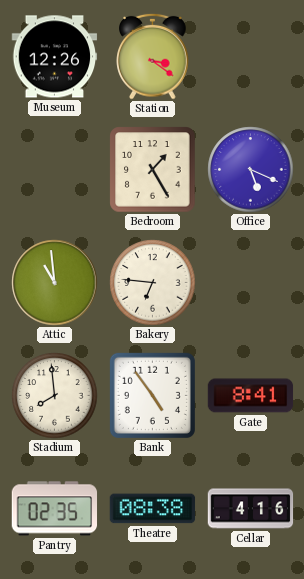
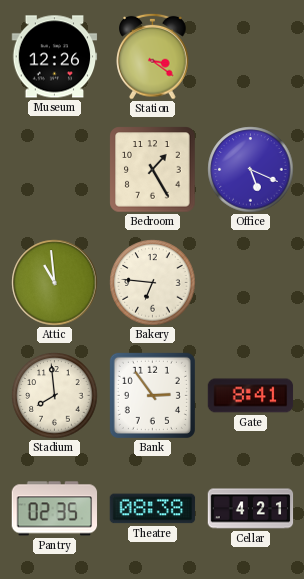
Bank: 4:54 -> 2:54 (152, 395)
Cellar: 4:16 -> 4:21 (251, 509)
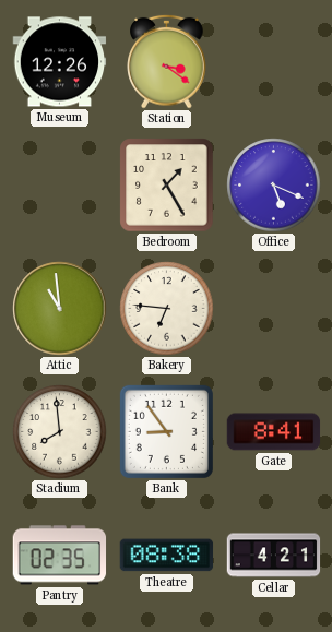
Bank: 2:54 -> 8:54 (166, 431)
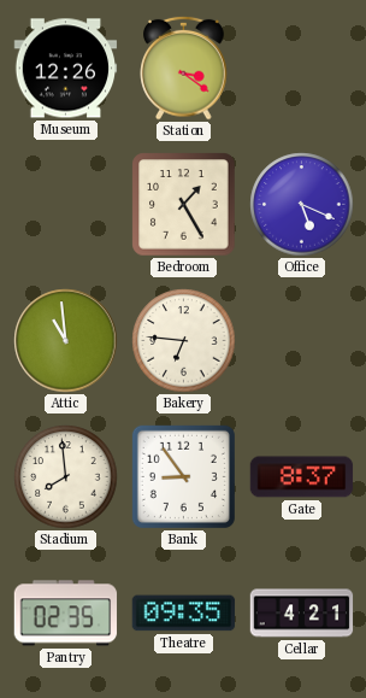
Gate: 8:41 -> 8:37 (302, 477)
Theatre: 08:38 -> 09:35 (184, 614)
